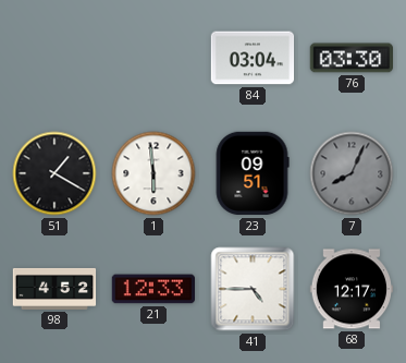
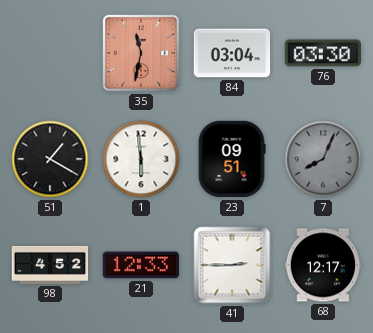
35: none -> 11:32 (141, 53)
41: 4:45 -> 2:45 (232, 265)
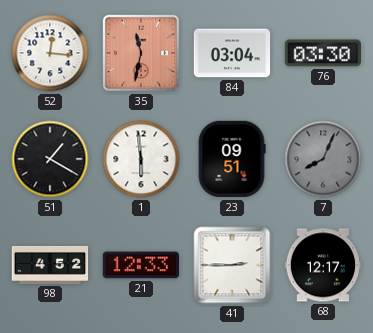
52: none -> 12:16 (50, 53)
